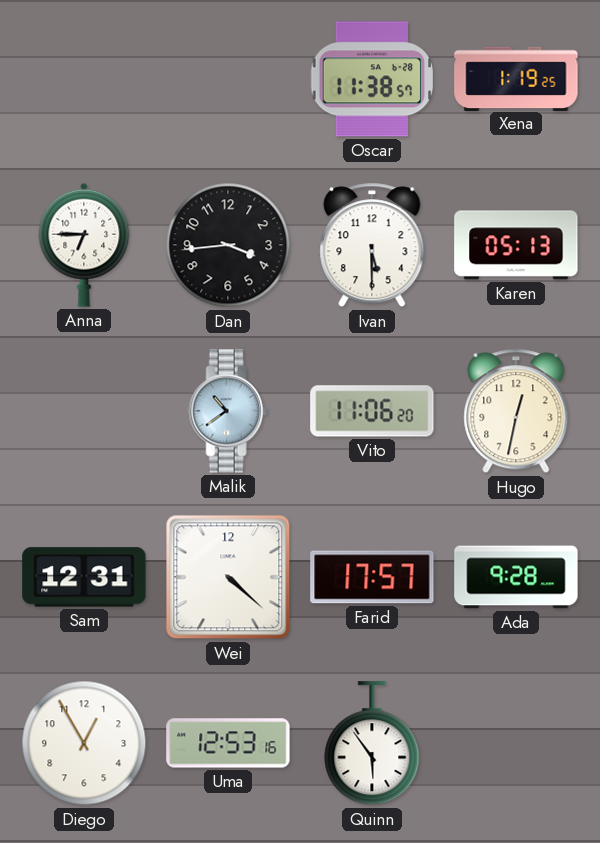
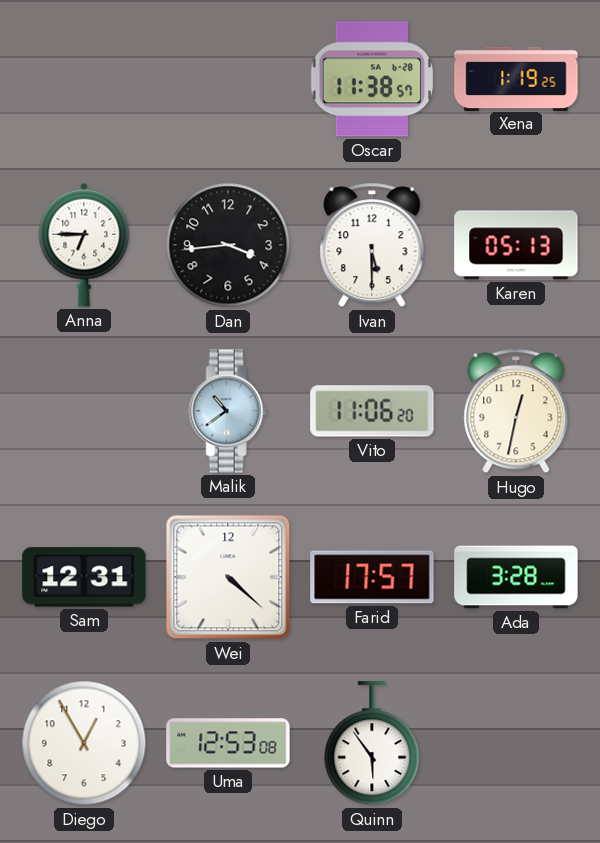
Ada: 9:28 -> 3:28 (516, 577)
Uma: 12:53:16 -> 12:53:08 (228, 743)
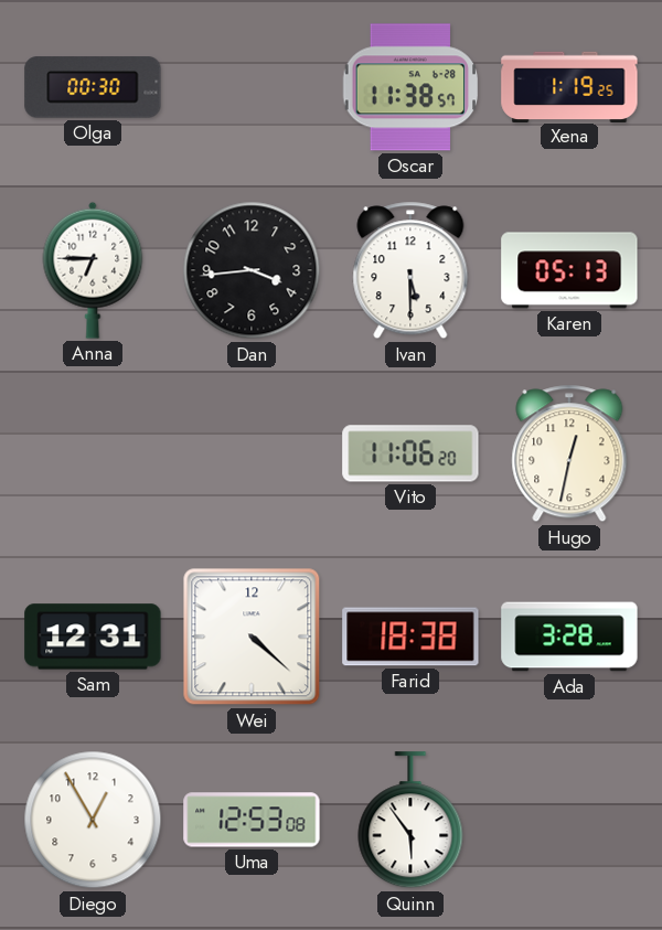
Olga: none -> 00:30 (93, 87)
Malik: 10:39 -> none (228, 411)
Farid: 17:57 -> 18:38 (410, 637)
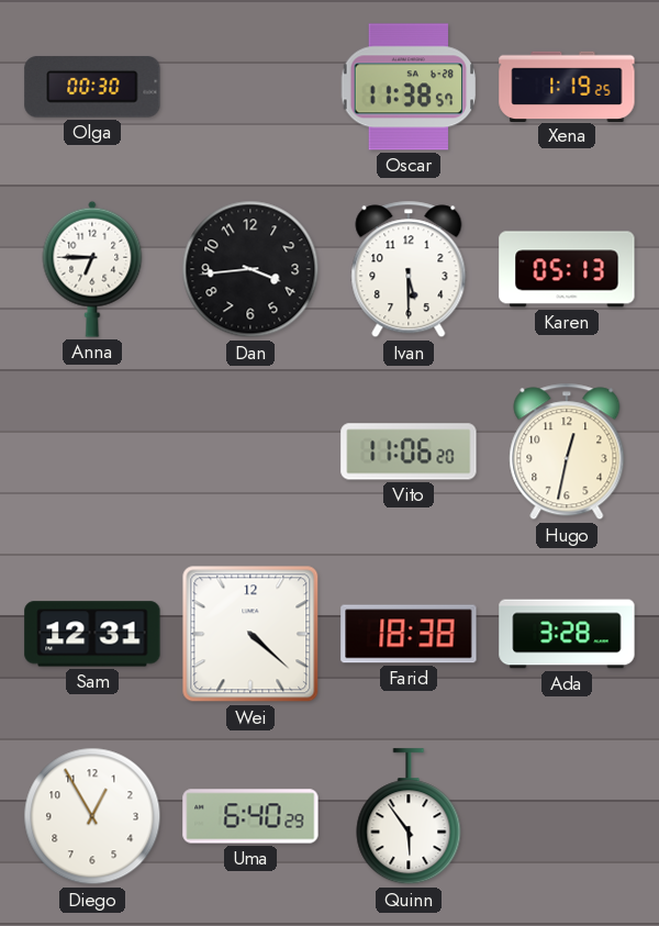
Uma: 12:53 -> 6:40 (250, 816)
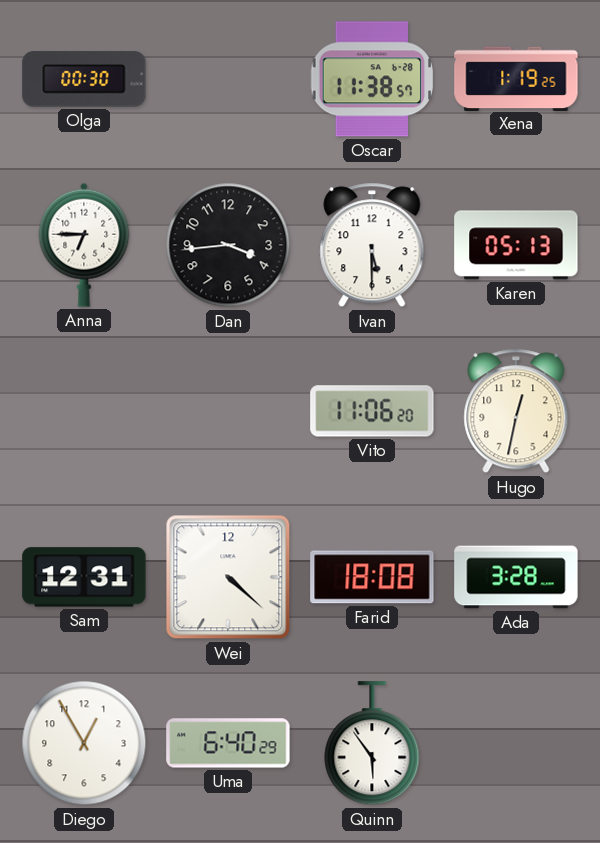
Farid: 18:38 -> 18:08 (372, 577)
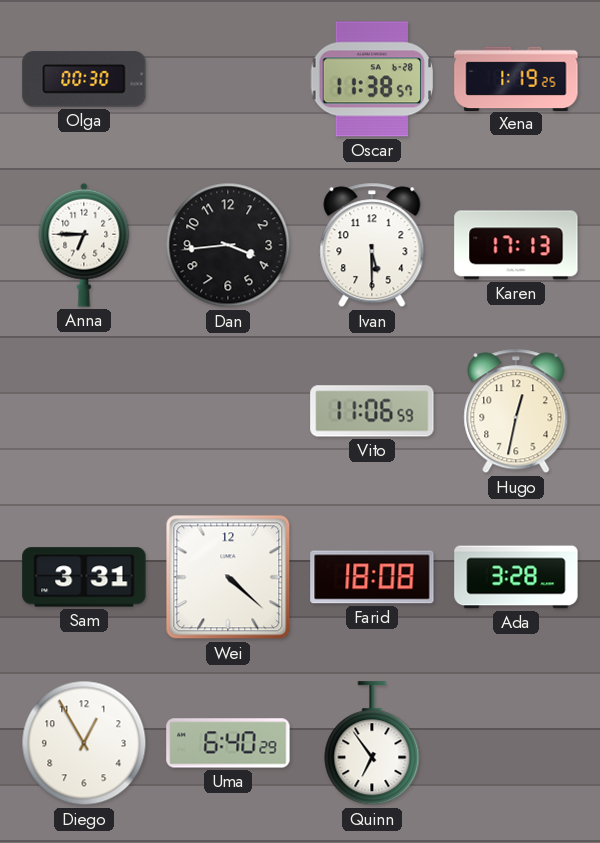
Karen: 05:13 -> 17:13 (516, 245)
Vito: 11:06:20 -> 11:06:59 (372, 411)
Sam: 12:31 -> 3:31 (84, 577)
Quinn: 5:54 -> 6:54 (372, 744)
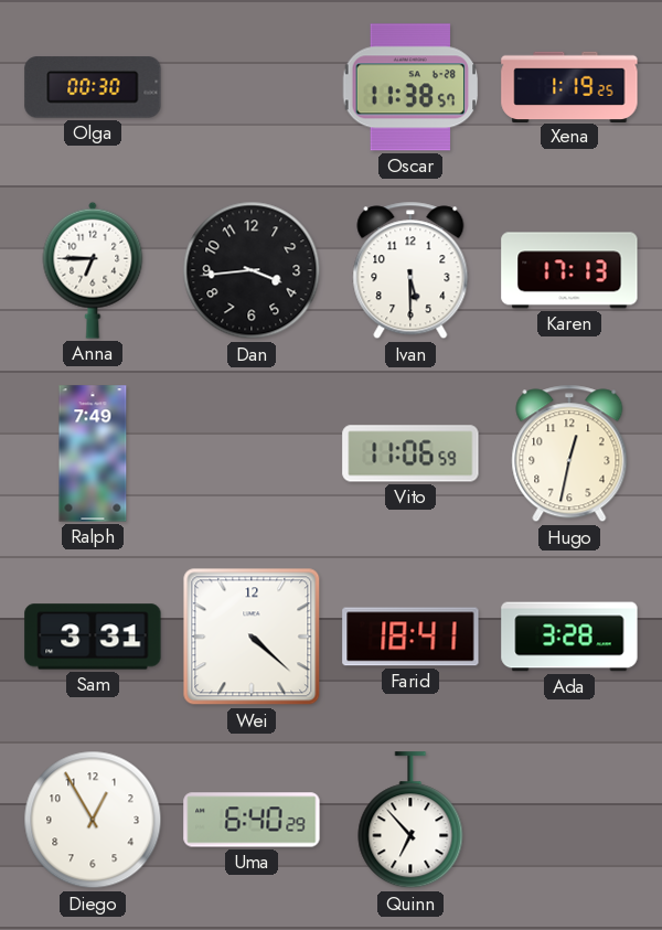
Ralph: none -> 7:49 (93, 453)
Farid: 18:08 -> 18:41 (410, 637)
Quinn: 6:54 -> 6:53 (410, 821)
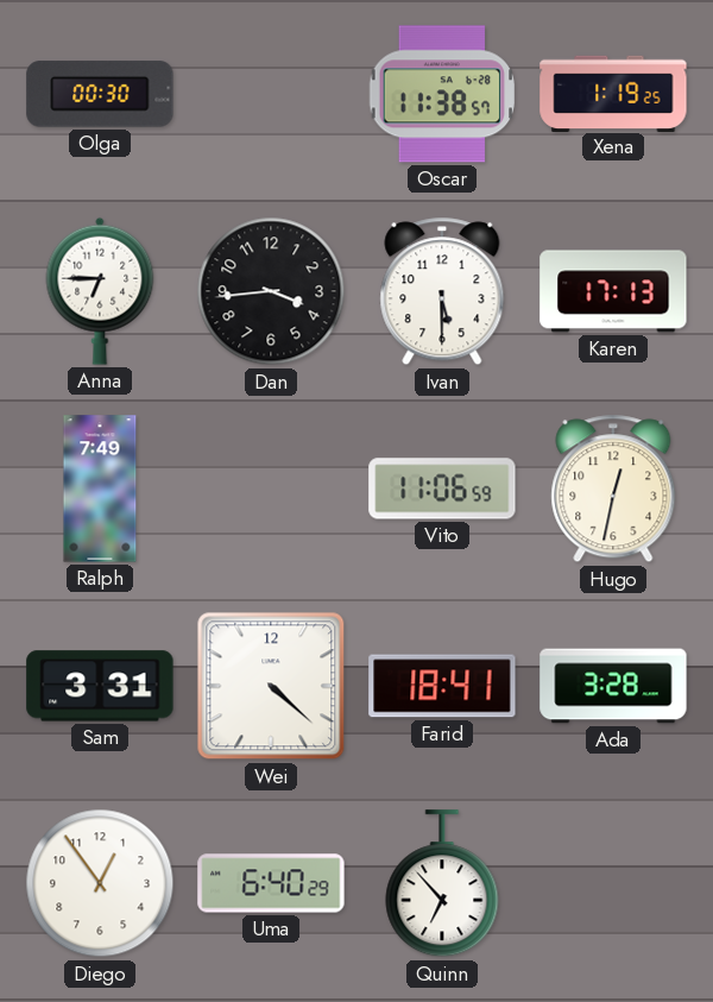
Diego: 12:55 -> 12:54 (100, 883)
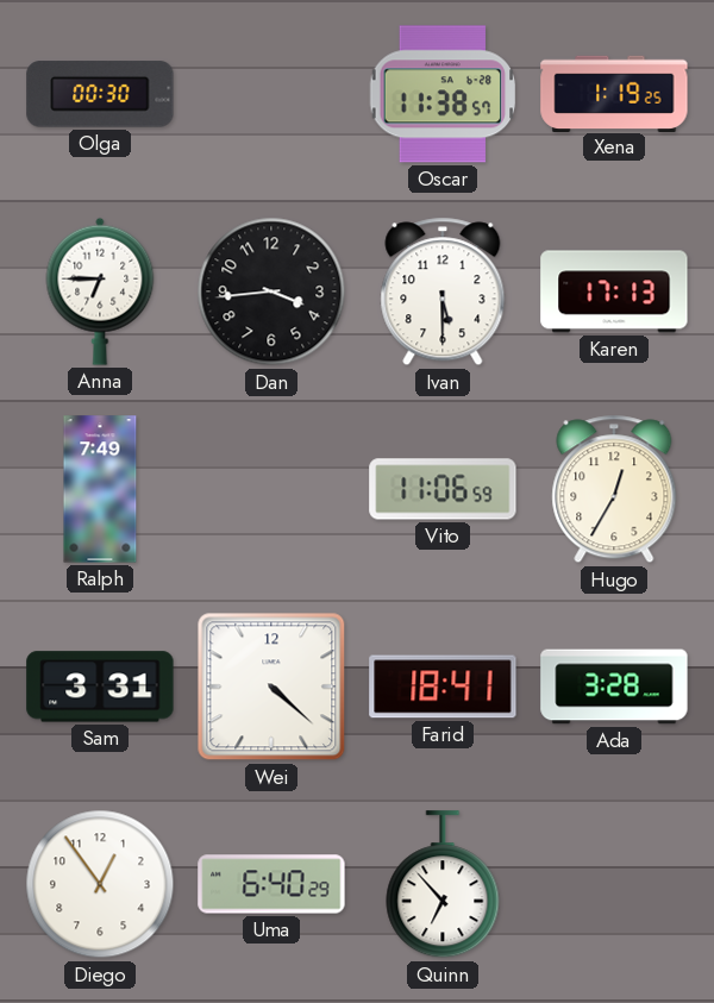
Hugo: 12:32 -> 12:35 (614, 489)
